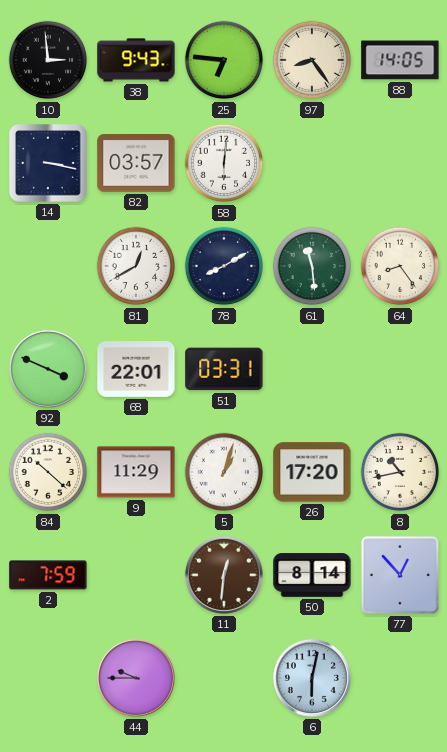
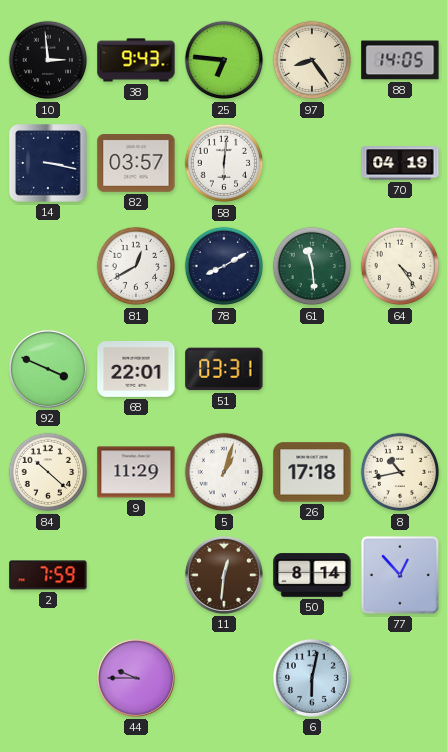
70: none -> 04:19 (400, 163)
64: 8:24 -> 4:24 (400, 266)
26: 17:20 -> 17:18 (312, 472)
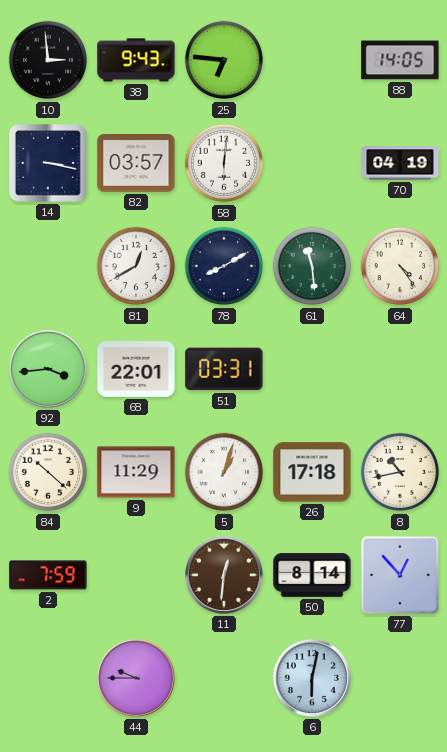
97: 8:24 -> none (312, 60)
92: 3:49 -> 3:44 (48, 369)
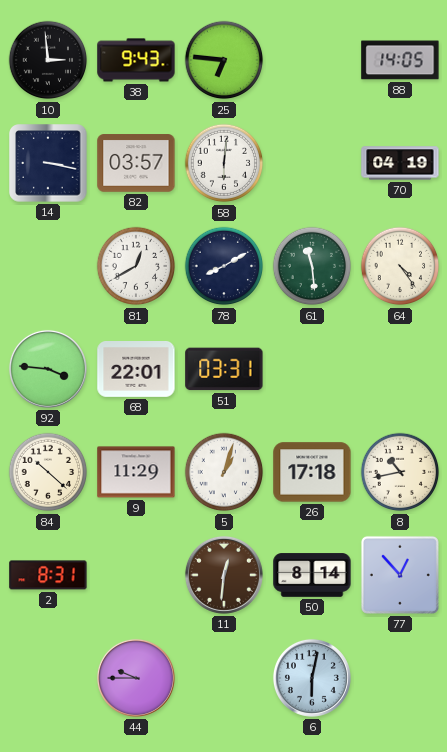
92: 3:44 -> 3:46 (48, 369)
2: 7:59 -> 8:31 (48, 575)
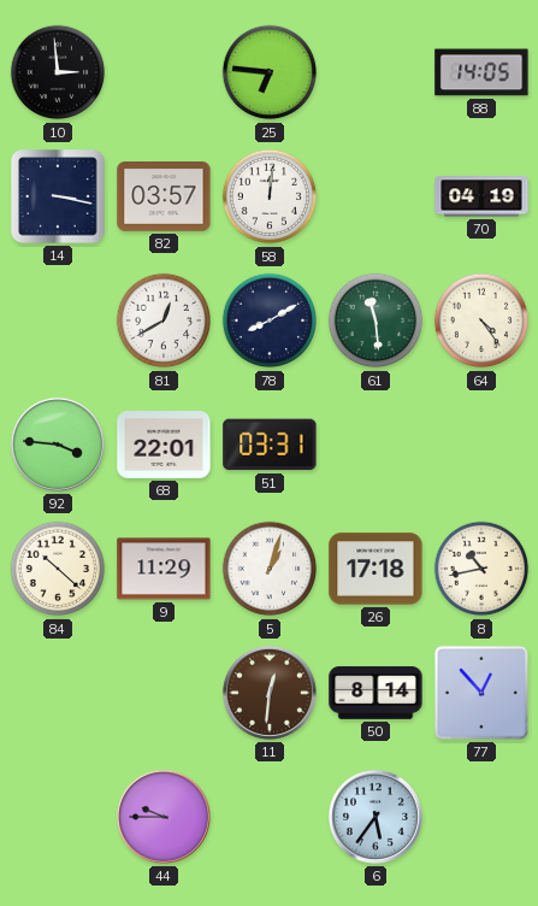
38: 9:43 -> none (136, 60)
58: 6:01 -> 12:01 (270, 196)
2: 8:31 -> none (48, 575)
6: 6:02 -> 5:36 (376, 817)
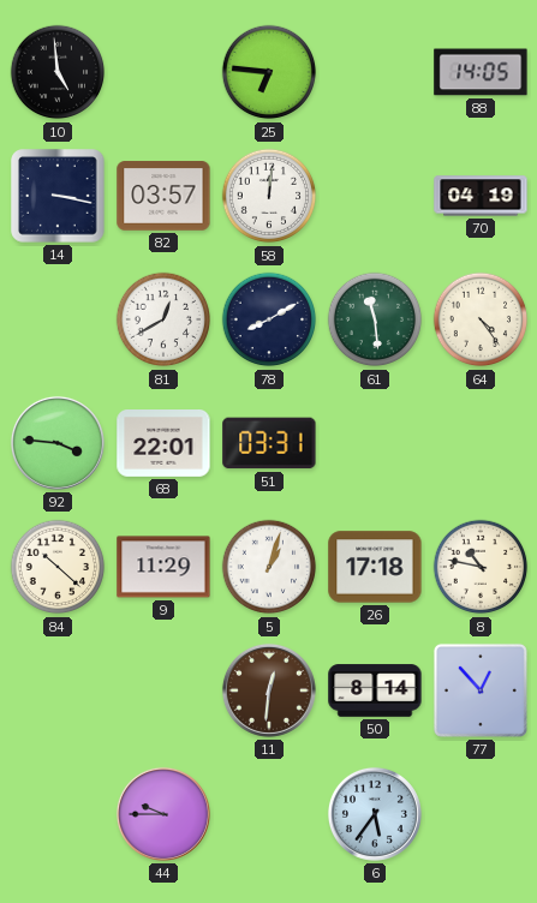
10: 2:59 -> 4:59 (58, 72)
8: 10:43 -> 10:47 (481, 567)
